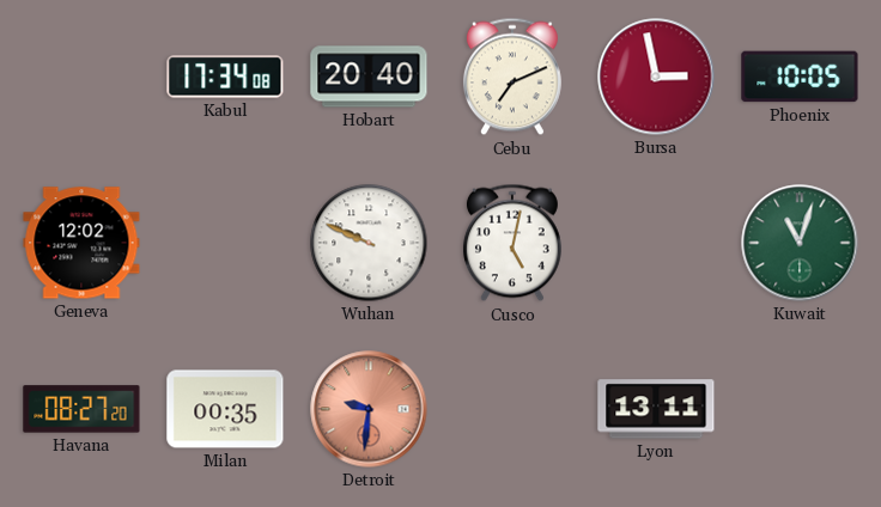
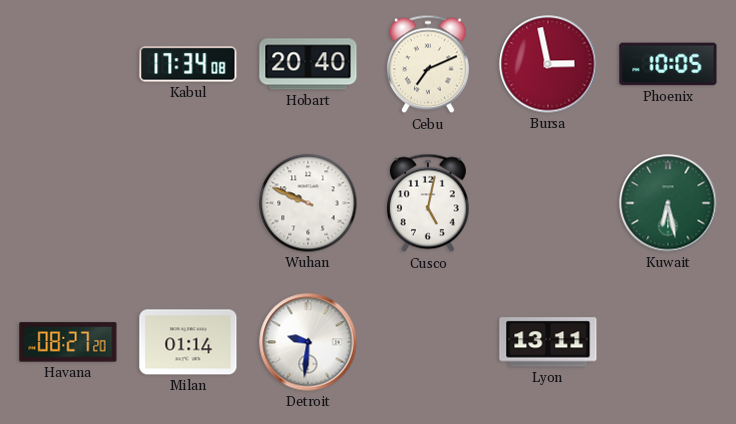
Geneva: 12:02 -> none (81, 243)
Kuwait: 11:03 -> 6:28 (668, 203)
Milan: 00:35 -> 01:14 (188, 342)
Detroit dial: salmon -> white (308, 342)
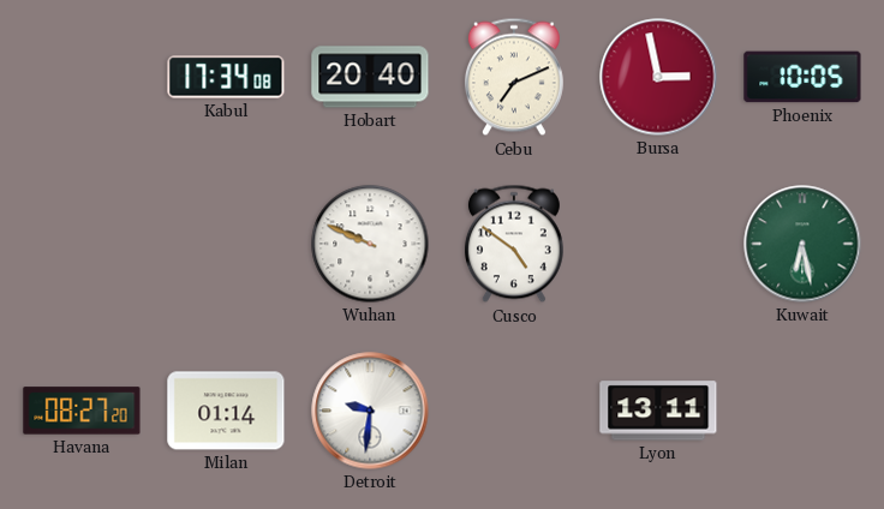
Cusco: 5:02 -> 4:51 (514, 244)
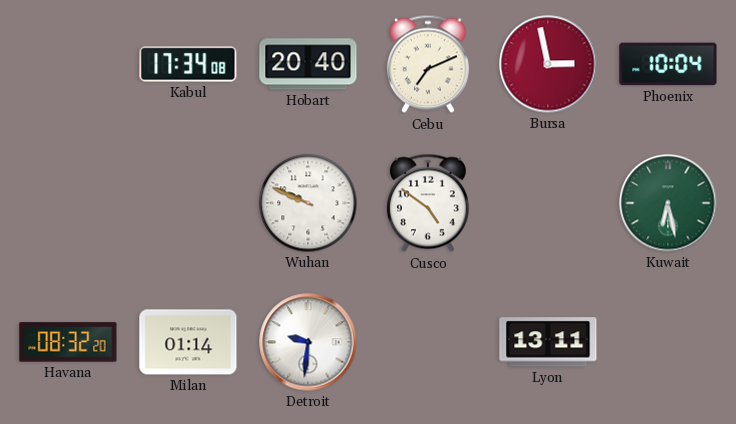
Phoenix: 10:05 -> 10:04 (668, 64)
Havana: 08:27 -> 08:32 (68, 342)
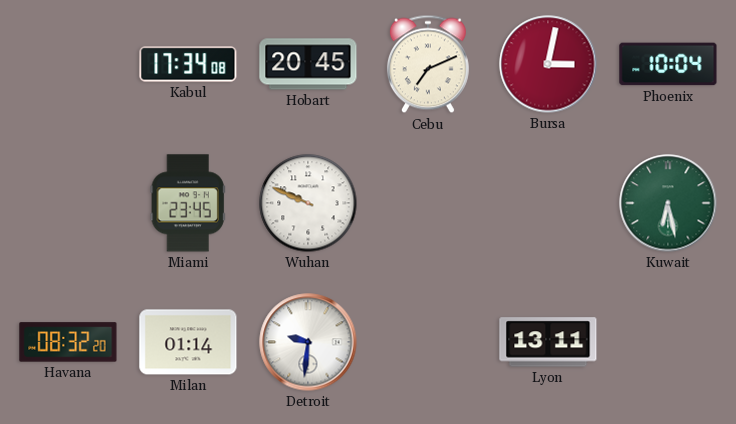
Hobart: 20:40 -> 20:45 (308, 64)
Bursa: 2:58 -> 3:02 (548, 64)
Miami: none -> 23:45 (188, 203)
Cusco: 4:51 -> none (428, 203)
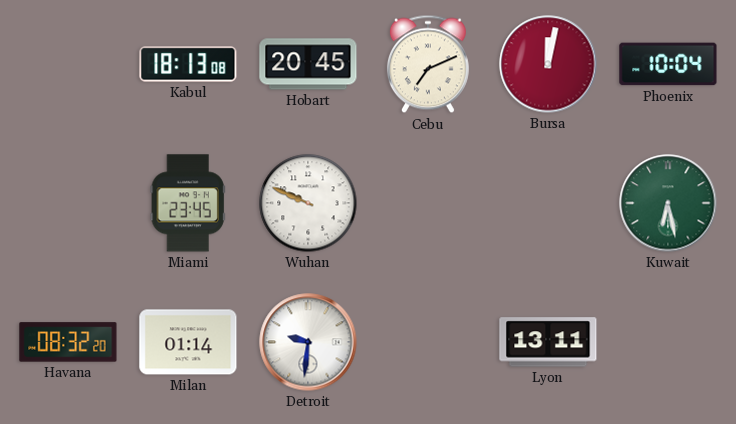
Kabul: 17:34 -> 18:13 (188, 64)
Bursa: 3:02 -> 12:02 (548, 64)
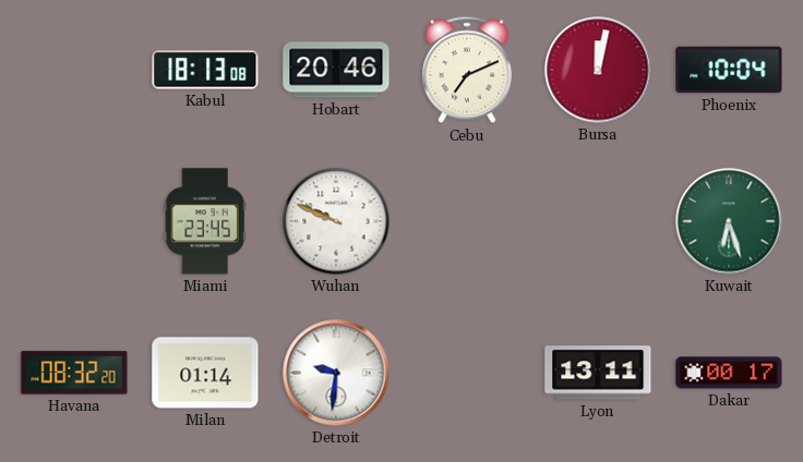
Hobart: 20:45 -> 20:46 (336, 70)
Kuwait: 6:28 -> 6:27 (729, 221)
Dakar: none -> 00:17 (729, 373)
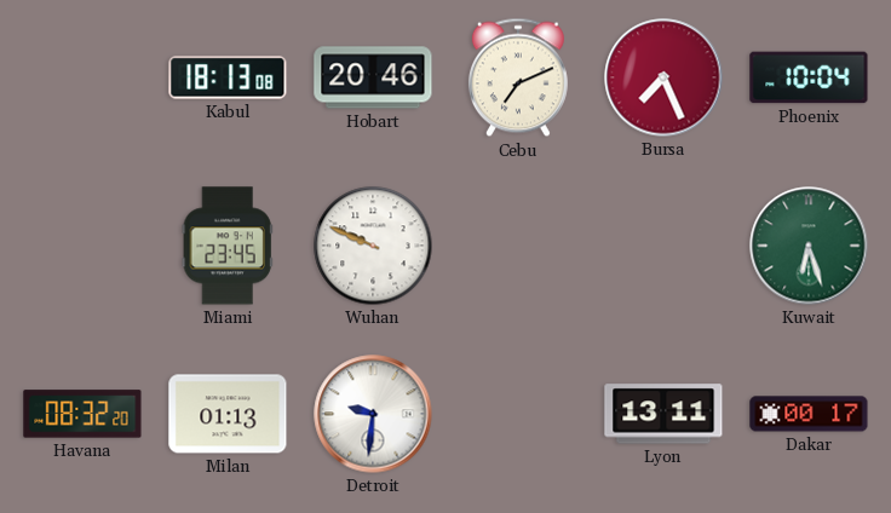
Bursa: 12:02 -> 7:26 (663, 77)
Milan: 01:14 -> 01:13 (228, 414)
